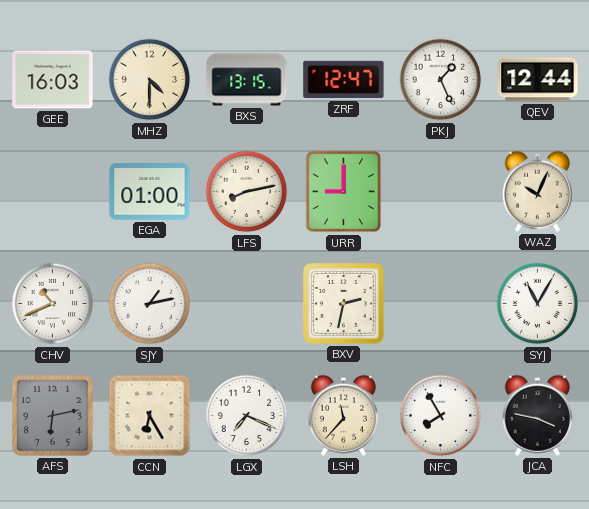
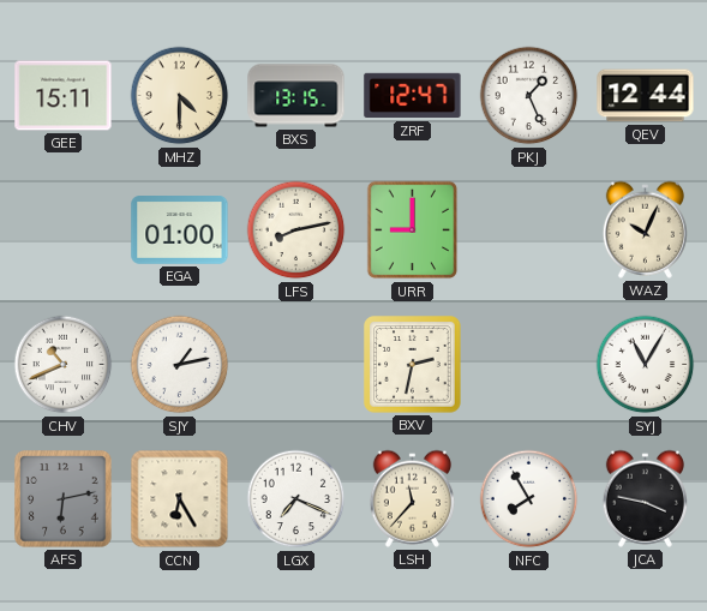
GEE: 16:03 -> 15:11 (64, 96)
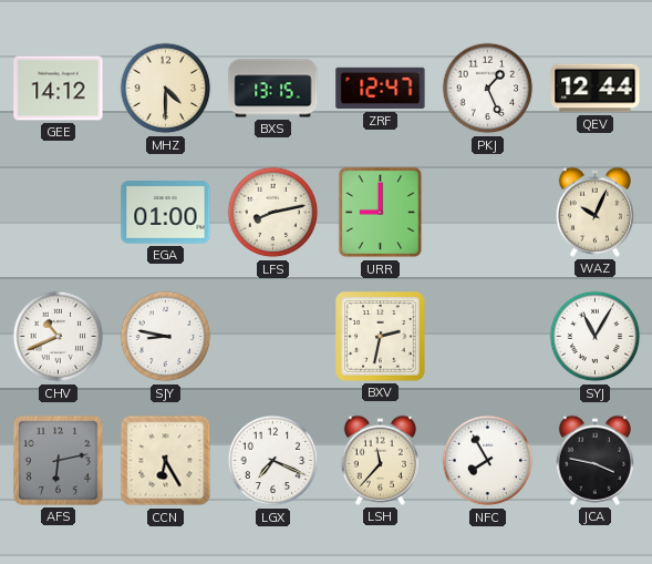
GEE: 15:11 -> 14:12 (59, 89)
SJY: 1:13 -> 8:47 (166, 337)
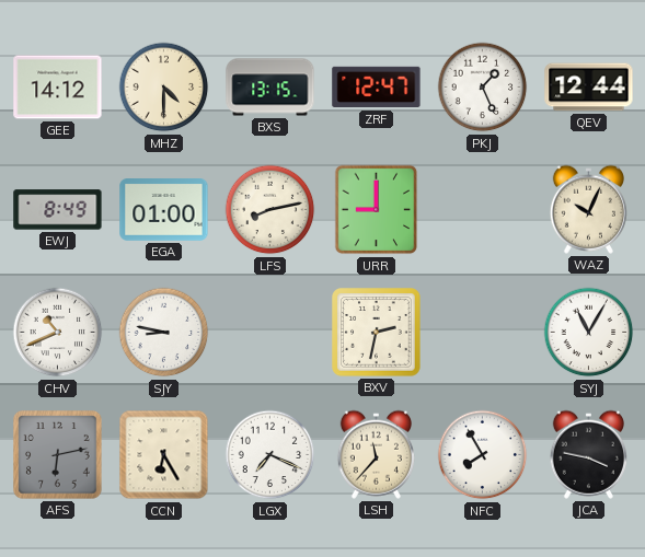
EWJ: none -> 8:49 (58, 210)
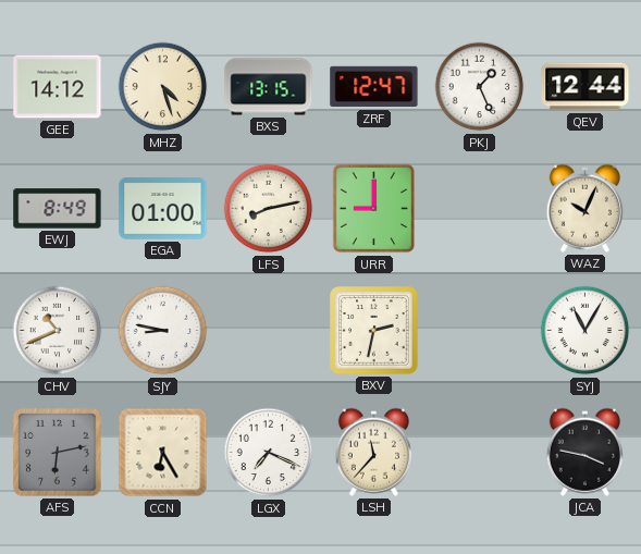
MHZ: 4:30 -> 4:27 (163, 87)
NFC: 7:55 -> none (483, 455)
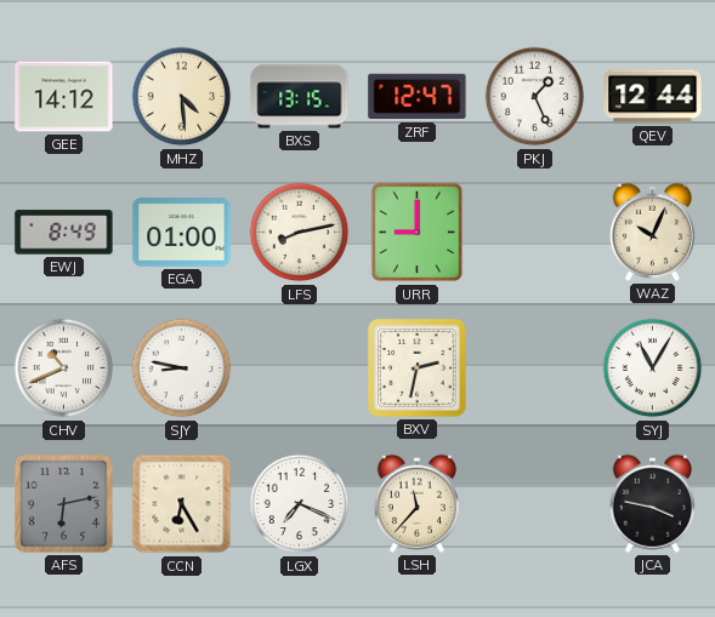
MHZ: 4:27 -> 4:29 (182, 97)
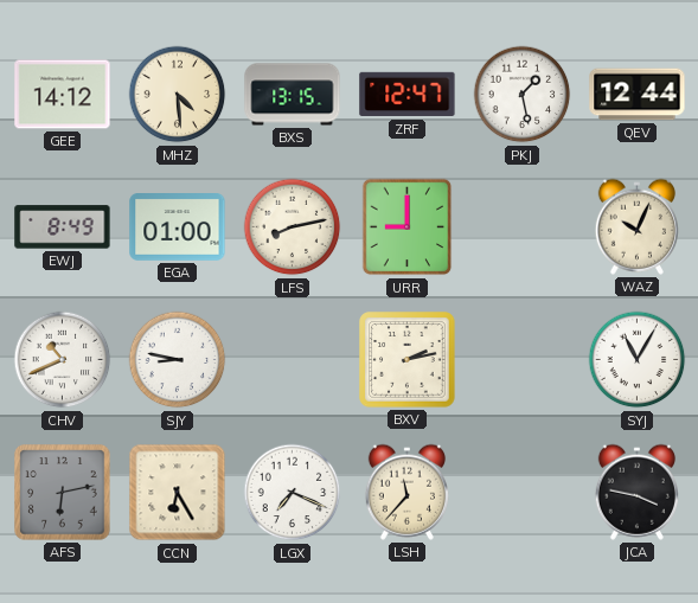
PKJ: 1:26 -> 1:28 (523, 95)
BXV: 2:32 -> 2:13 (408, 360)
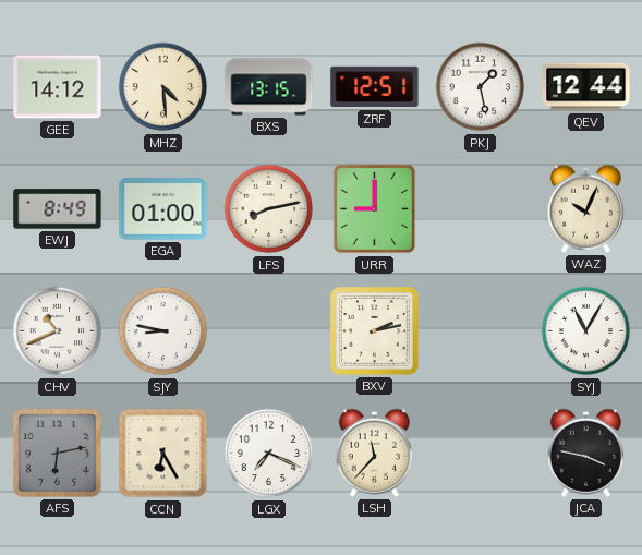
ZRF: 12:47 -> 12:51 (375, 87)
